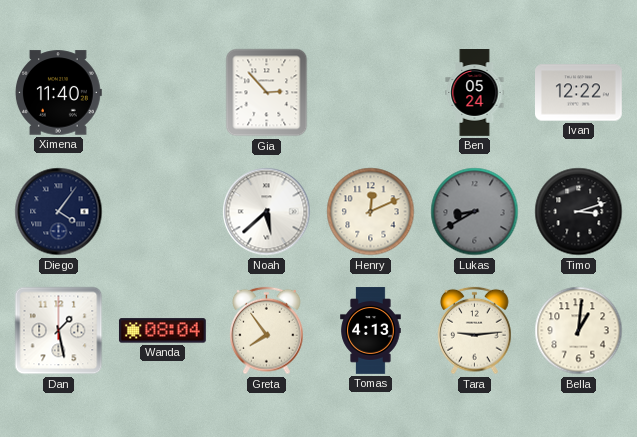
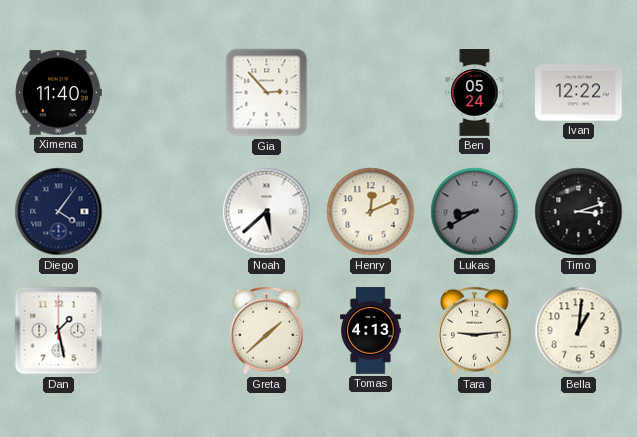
Wanda: 08:04 -> none (162, 331)
Greta: 7:54 -> 1:38 (267, 331)
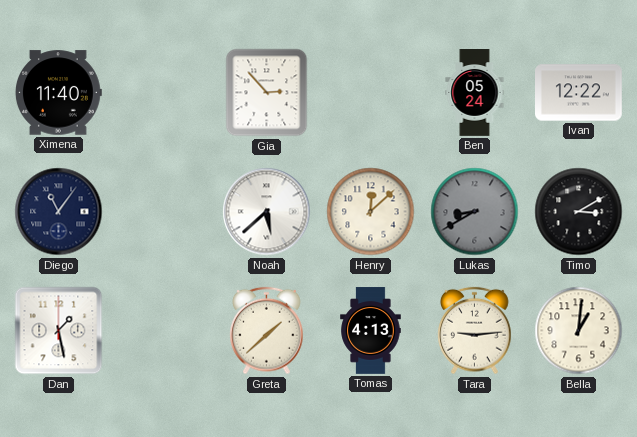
Diego: 4:06 -> 11:06 (59, 212)
Henry: 12:11 -> 12:08 (371, 212)
Timo: 3:12 -> 3:10 (579, 212)
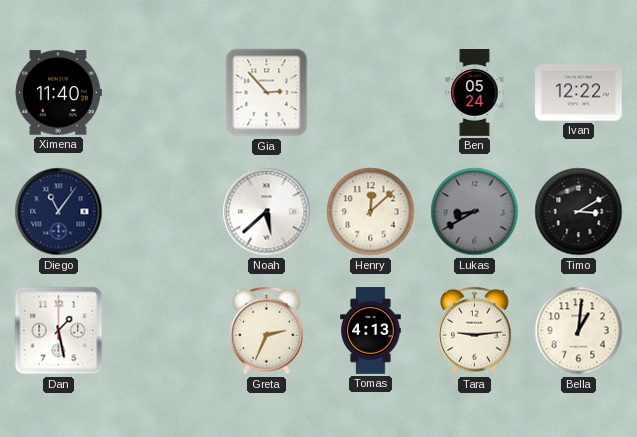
Greta: 1:38 -> 2:34 (267, 331)
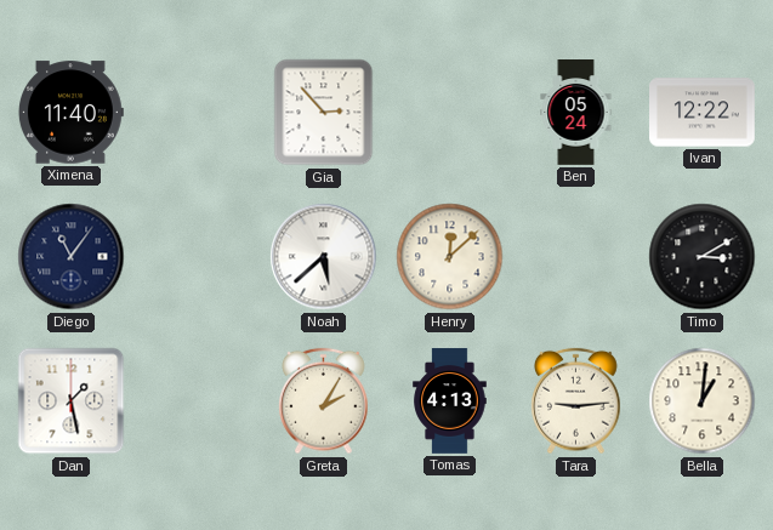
Lukas: 8:40 -> none (475, 212)
Greta: 2:34 -> 2:05 (324, 401)
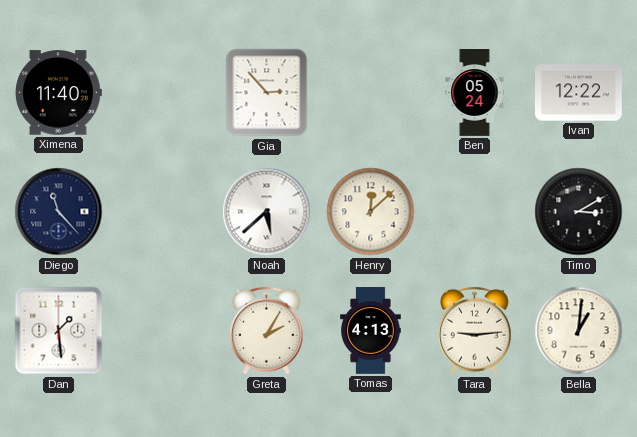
Diego: 11:06 -> 11:23 (59, 212)
Dan: 1:28 -> 1:29 (59, 331)
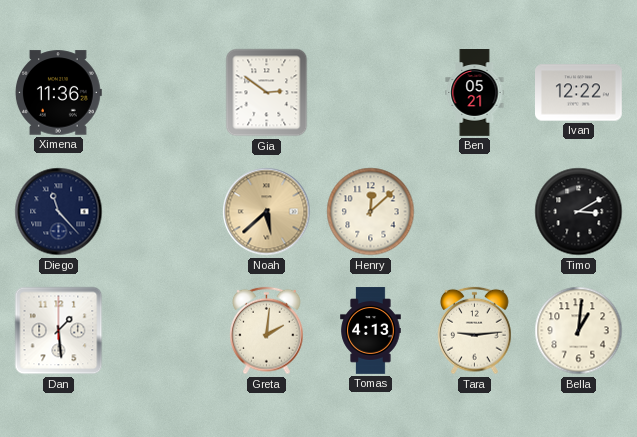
Ximena: 11:40 -> 11:36 (58, 93)
Gia: 2:53 -> 2:51 (267, 93)
Ben: 05:24 -> 05:21 (475, 93)
Noah dial: white -> champagne (267, 212)
Greta: 2:05 -> 2:01 (267, 331)
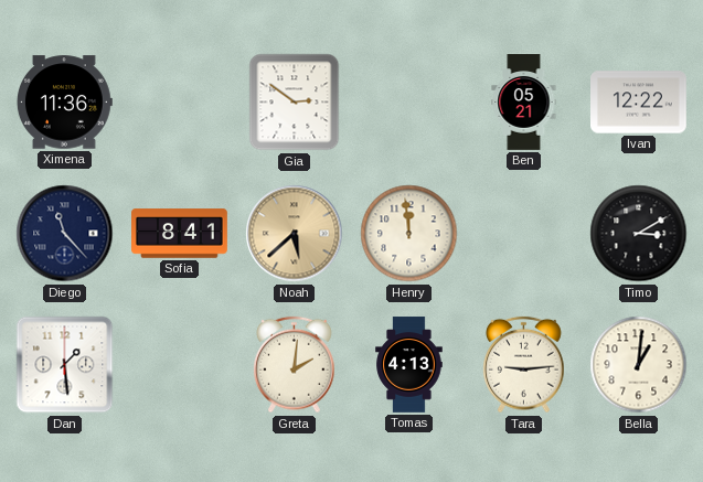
Sofia: none -> 8:41 (180, 234)
Henry: 12:08 -> 11:59 (409, 234)
